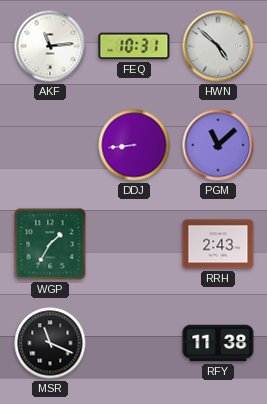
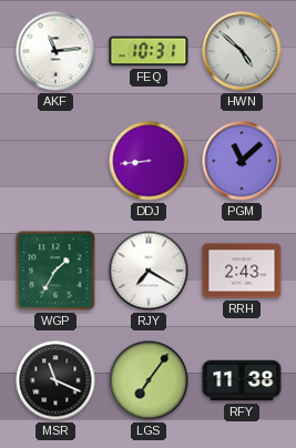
RJY: none -> 7:20 (149, 271)
LGS: none -> 7:06 (149, 380)
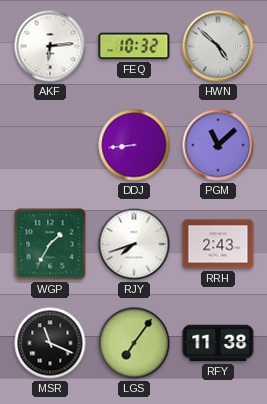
AKF: 11:14 -> 6:14 (50, 46)
FEQ: 10:31 -> 10:32 (134, 46)
RJY: 7:20 -> 7:42 (134, 244)
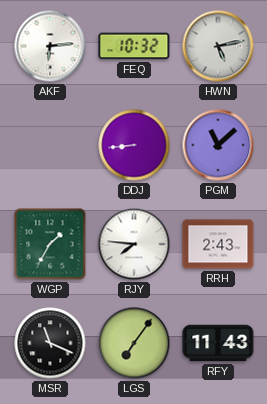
HWN: 4:52 -> 5:13 (218, 46)
RJY: 7:42 -> 7:46 (134, 244)
RFY: 11:38 -> 11:43 (218, 343)
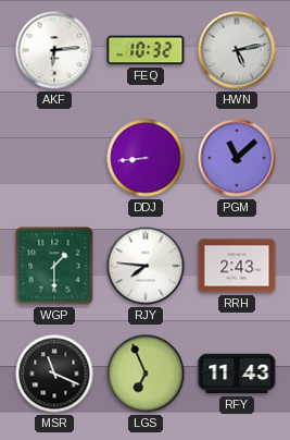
WGP: 1:35 -> 1:30 (54, 266)
LGS: 7:06 -> 6:56 (146, 374)
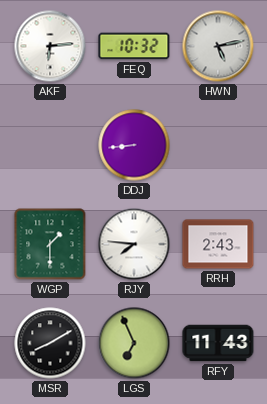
PGM: 11:08 -> none (237, 158)
MSR: 11:19 -> 8:10 (50, 343)
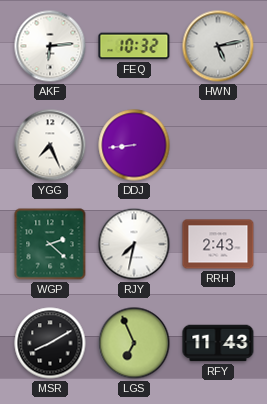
YGG: none -> 7:26 (50, 145)
WGP: 1:30 -> 2:22 (50, 244)
RJY: 7:46 -> 7:32 (134, 244)
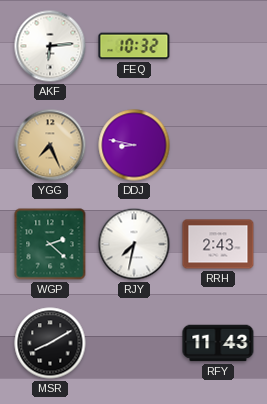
HWN: 5:13 -> none (218, 46)
YGG dial: white -> champagne (50, 145)
DDJ: 8:44 -> 8:47 (134, 145)
LGS: 6:56 -> none (134, 343)
